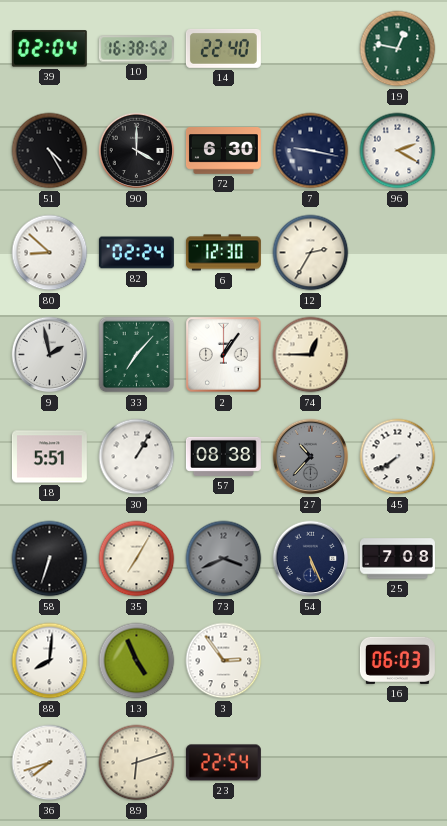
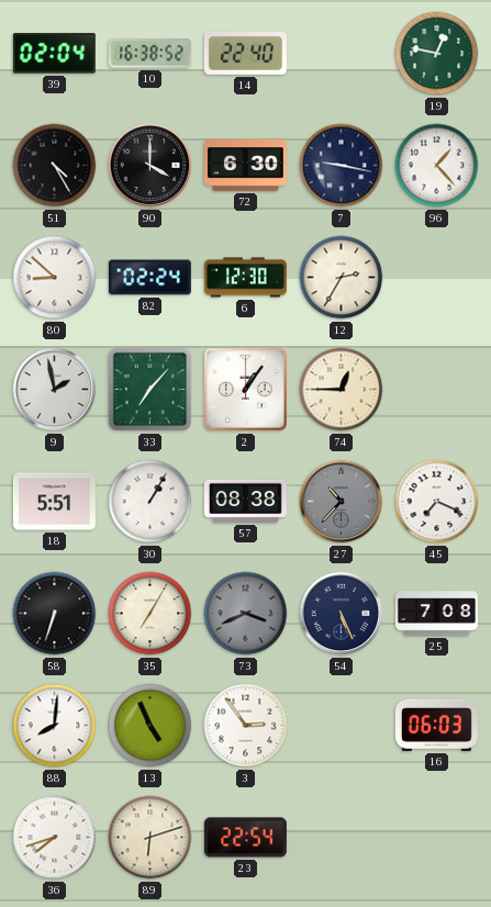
96: 2:20 -> 1:23 (437, 166)
45: 7:39 -> 7:19 (437, 502)
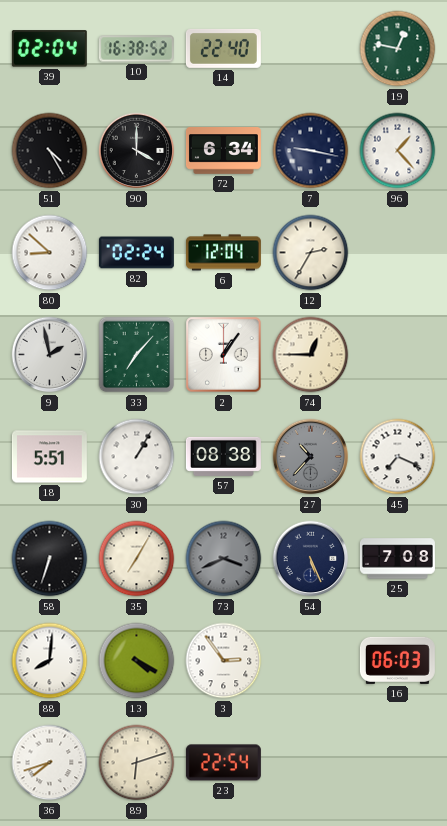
72: 6:30 -> 6:34 (223, 151)
6: 12:30 -> 12:04 (223, 253)
13: 4:56 -> 4:20 (137, 661)
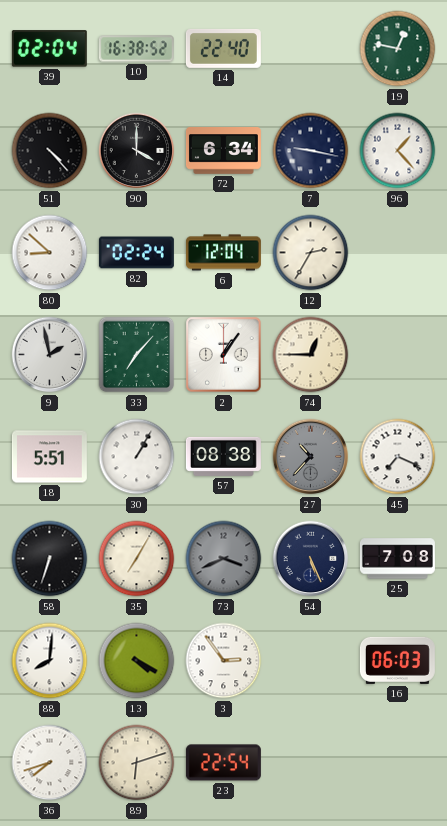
51: 4:25 -> 4:23 (50, 151)
